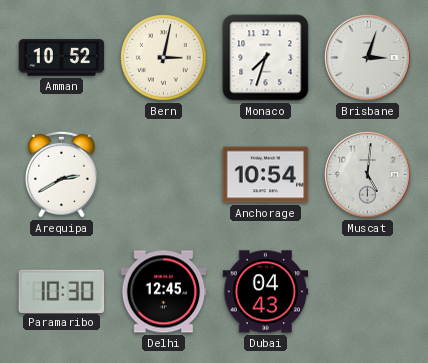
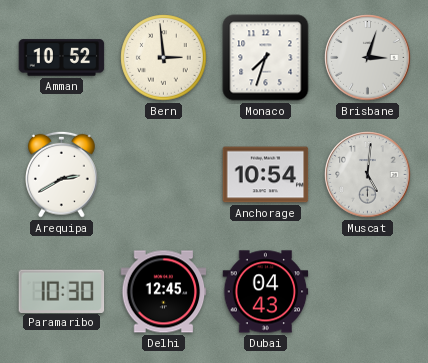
Bern: 3:02 -> 2:59 (164, 58)
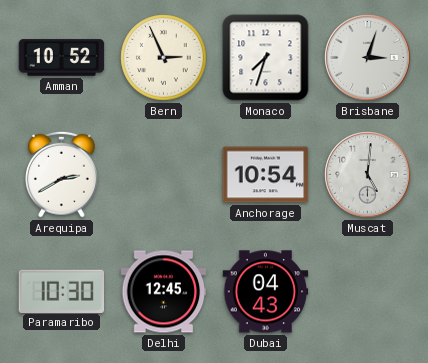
Bern: 2:59 -> 2:56 (164, 58)
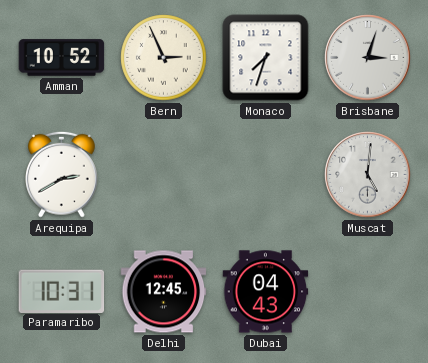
Anchorage: 10:54 -> none (266, 175)
Paramaribo: 10:30 -> 10:31 (62, 291)
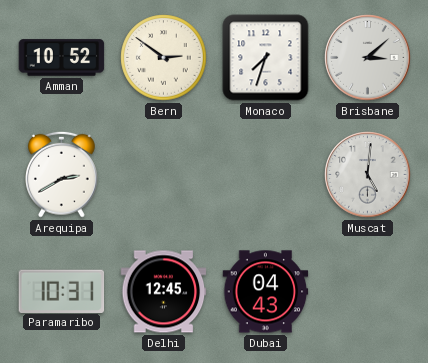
Bern: 2:56 -> 2:51 (164, 58)
Brisbane: 3:03 -> 3:08 (368, 58)
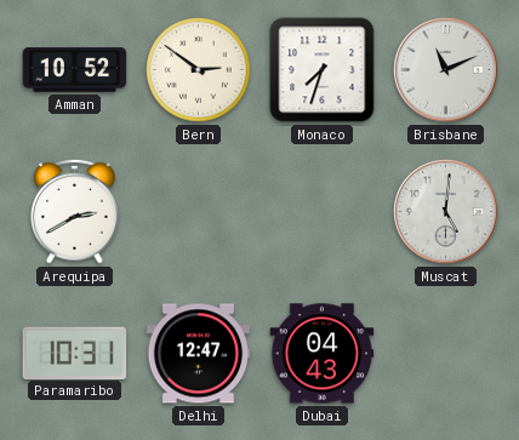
Brisbane: 3:08 -> 11:11 (446, 70)
Delhi: 12:45 -> 12:47 (199, 354)
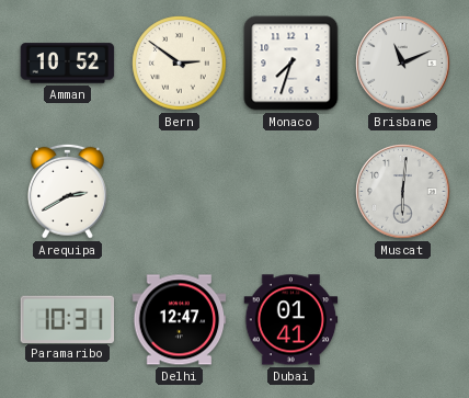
Muscat: 5:01 -> 6:01 (403, 192)
Dubai: 04:43 -> 01:41 (291, 320)
